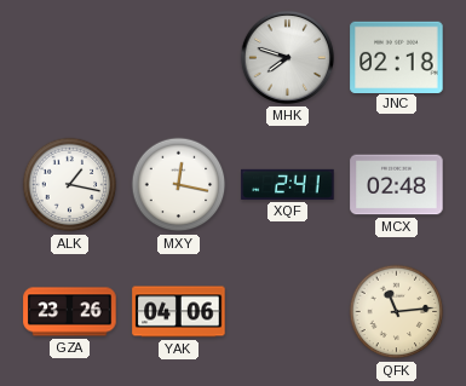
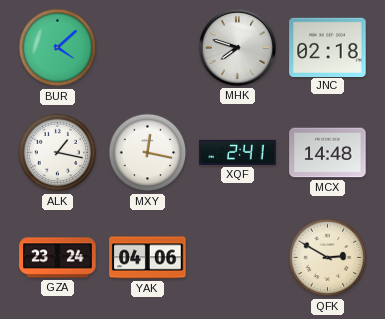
BUR: none -> 4:08 (58, 48)
MCX: 02:48 -> 14:48 (328, 153)
GZA: 23:26 -> 23:24 (58, 258)
QFK: 11:14 -> 2:50 (328, 258)
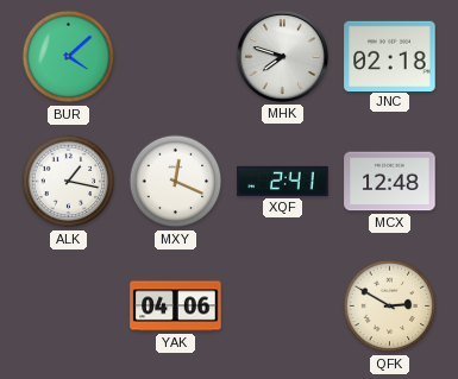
MXY: 12:17 -> 12:19 (176, 182)
MCX: 14:48 -> 12:48 (390, 182)
GZA: 23:24 -> none (58, 258)
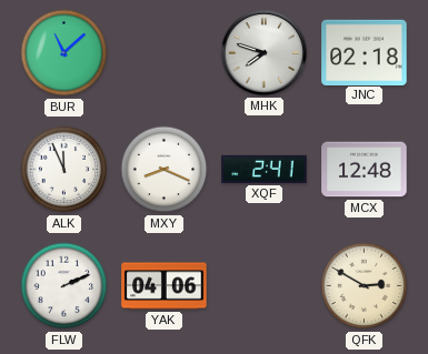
BUR: 4:08 -> 11:08 (64, 53)
ALK: 1:17 -> 11:56 (64, 170)
MXY: 12:19 -> 8:19 (165, 170)
FLW: none -> 2:11 (64, 286)
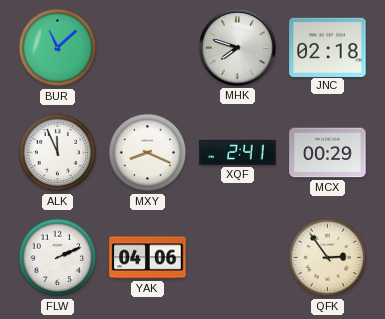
MCX: 12:48 -> 00:29 (328, 153)
QFK: 2:50 -> 2:54 (328, 258)
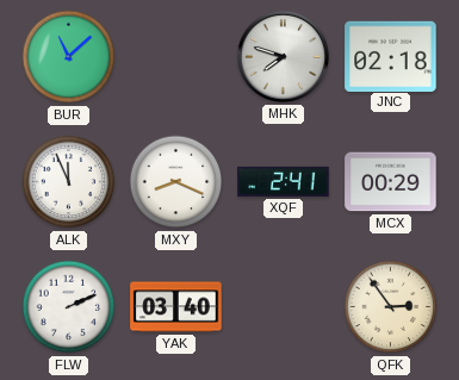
YAK: 04:06 -> 03:40 (176, 307)
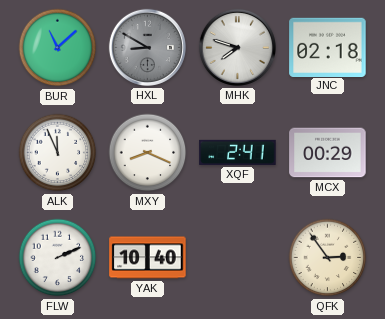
HXL: none -> 8:50 (147, 47)
YAK: 03:40 -> 10:40 (148, 258)
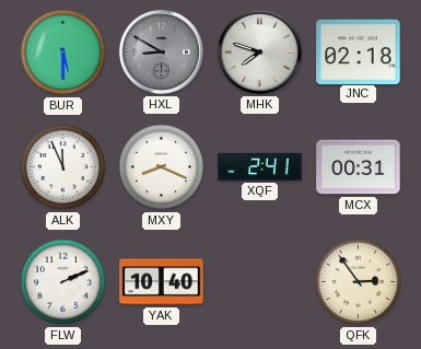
BUR: 11:08 -> 5:30 (63, 53)
MCX: 00:29 -> 00:31 (359, 167)
